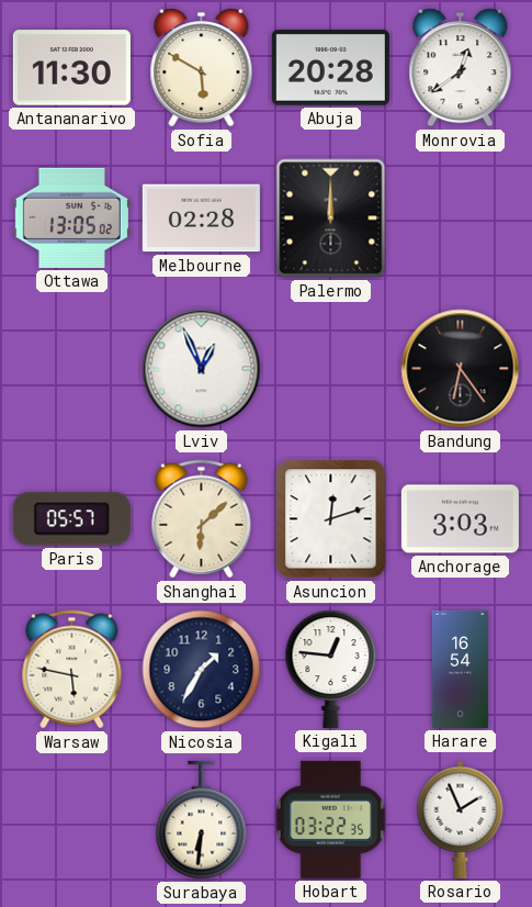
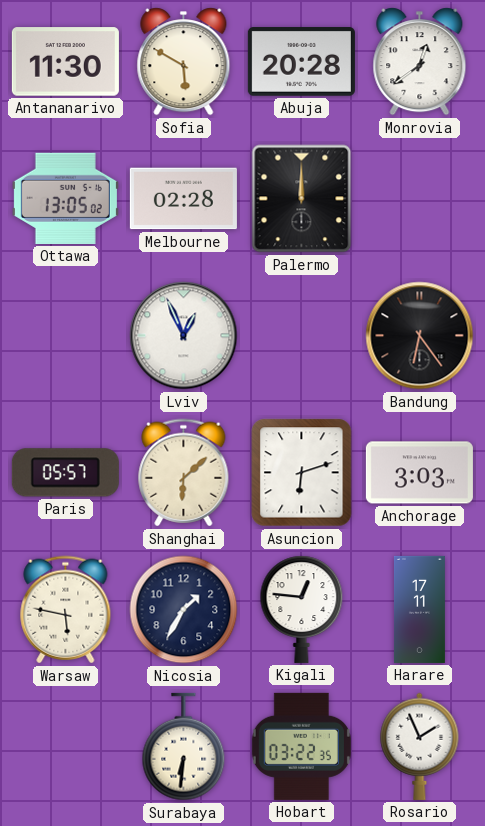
Asuncion: 12:12 -> 6:12 (302, 473)
Harare: 16:54 -> 17:11 (419, 609)
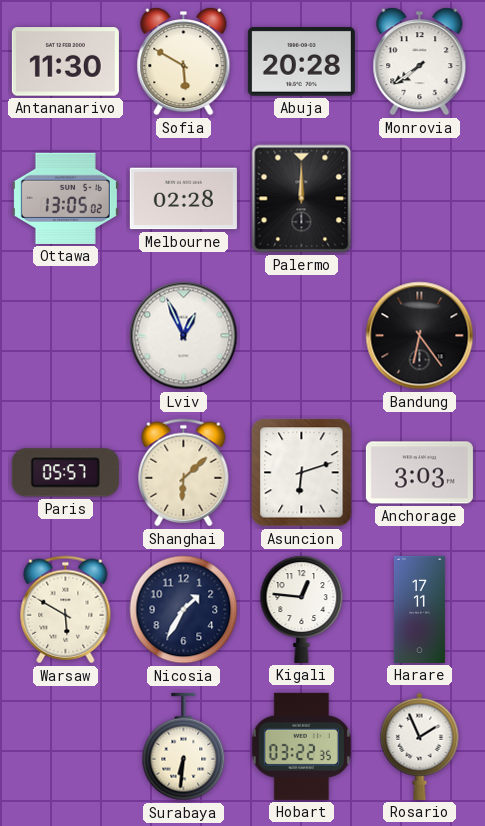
Monrovia: 12:39 -> 7:39 (420, 62)
Warsaw: 5:47 -> 5:50 (66, 610)
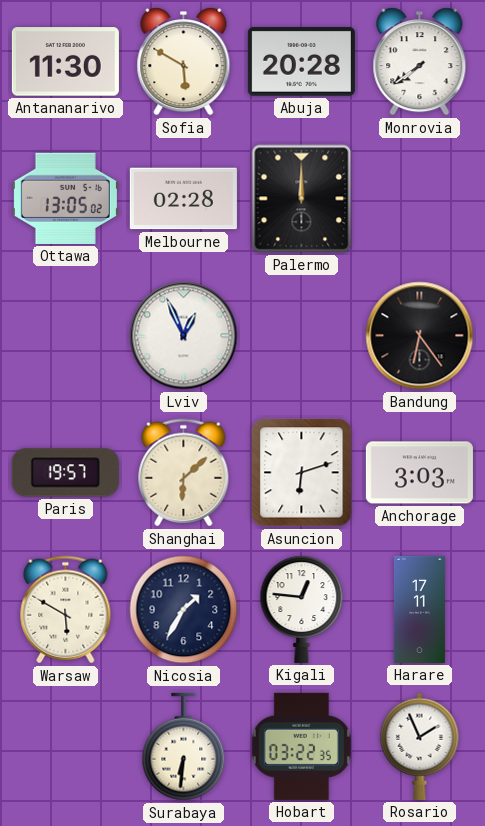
Paris: 05:57 -> 19:57 (65, 473)
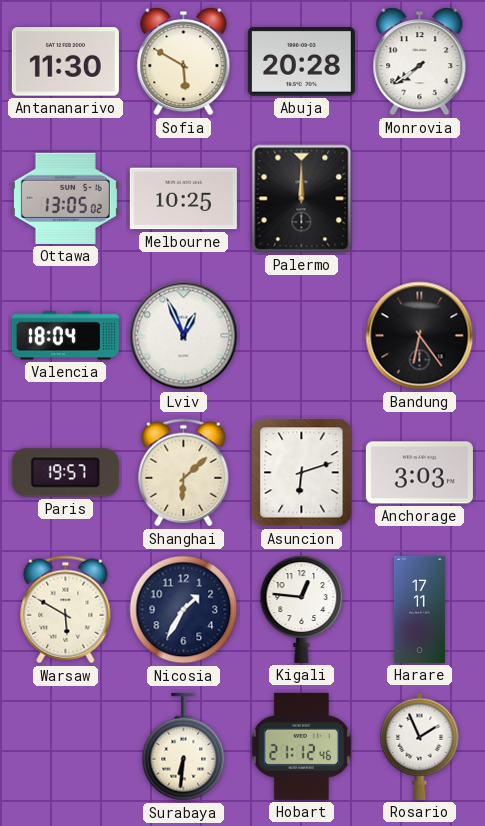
Melbourne: 02:28 -> 10:25 (183, 199)
Valencia: none -> 18:04 (65, 336)
Hobart: 03:22 -> 21:12 (301, 746)
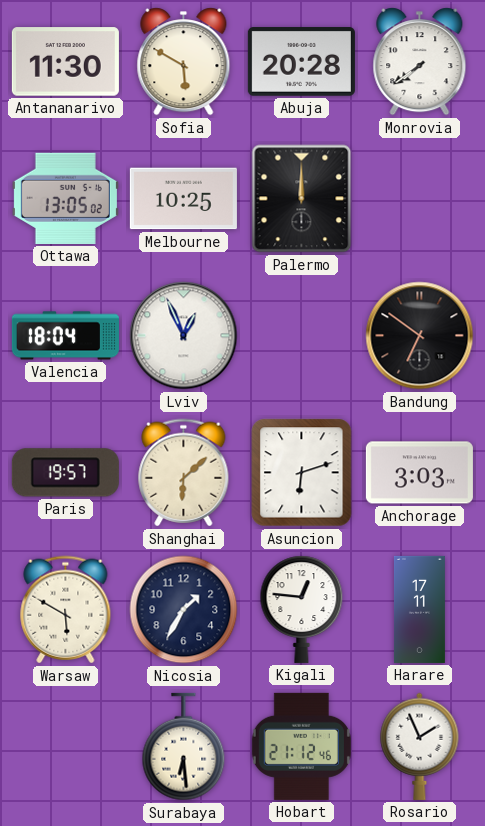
Bandung: 6:24 -> 6:51 (420, 336)
Surabaya: 6:31 -> 6:29 (184, 747)
